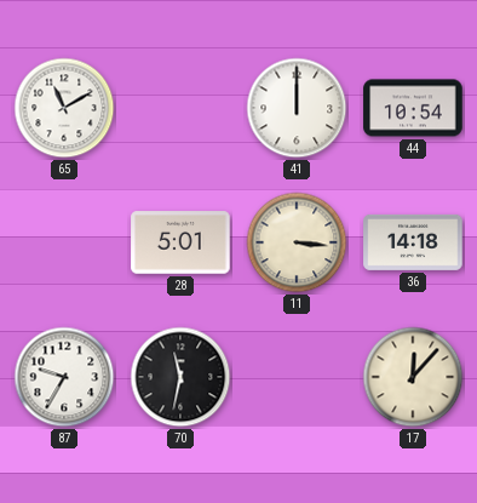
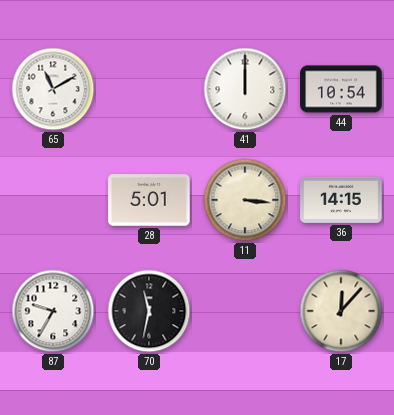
36: 14:18 -> 14:15 (341, 200)
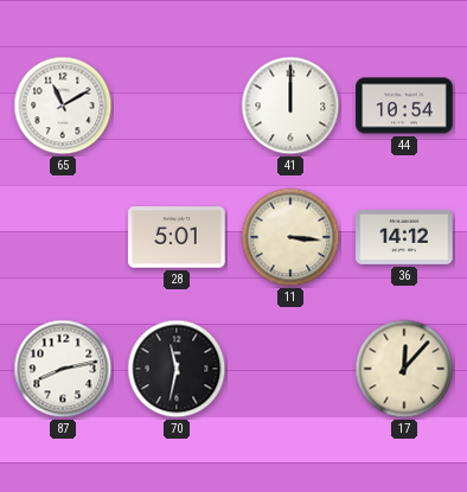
36: 14:15 -> 14:12 (404, 237)
87: 9:35 -> 8:13 (63, 369)
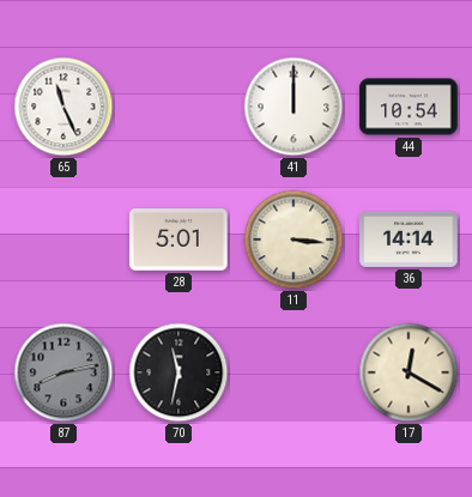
65: 11:10 -> 11:26 (63, 107)
36: 14:12 -> 14:14 (409, 240)
87 dial: white -> grey (63, 372)
17: 12:07 -> 12:20 (409, 372)
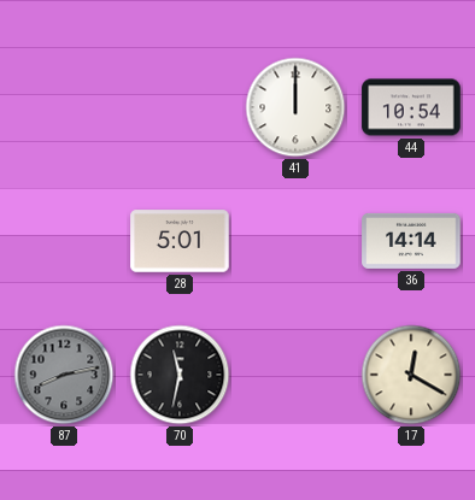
65: 11:26 -> none (63, 107)
11: 3:16 -> none (294, 240)
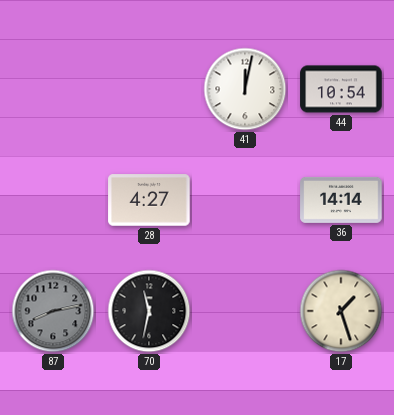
41: 12:00 -> 12:02 (245, 89)
28: 5:01 -> 4:27 (149, 200)
17: 12:20 -> 1:27 (341, 311)
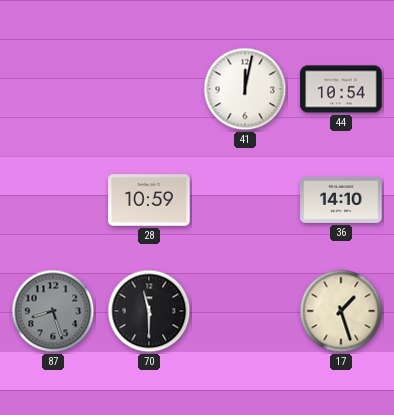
28: 4:27 -> 10:59 (149, 200)
36: 14:14 -> 14:10 (341, 200)
87: 8:13 -> 8:27 (53, 311)
70: 11:32 -> 11:30 (149, 311)
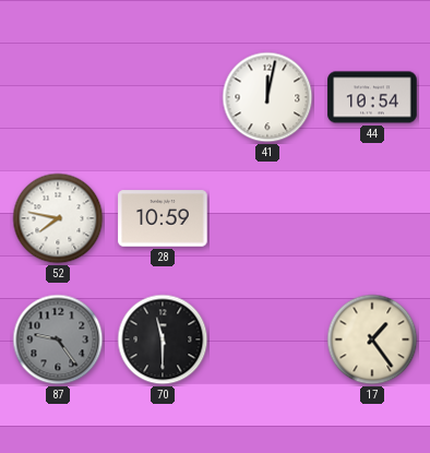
52: none -> 7:47 (58, 218)
36: 14:10 -> none (341, 200)
87: 8:27 -> 9:24 (58, 339)
17: 1:27 -> 1:24 (372, 339)
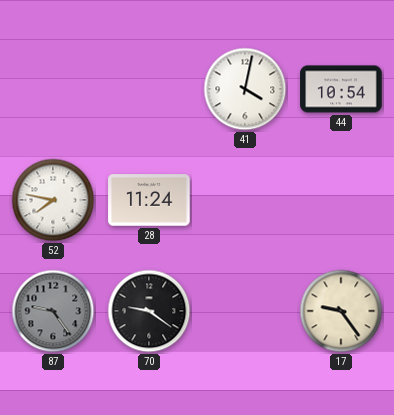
41: 12:02 -> 4:02 (245, 89)
28: 10:59 -> 11:24 (149, 200)
70: 11:30 -> 9:21 (149, 311)
17: 1:24 -> 9:24 (341, 311)
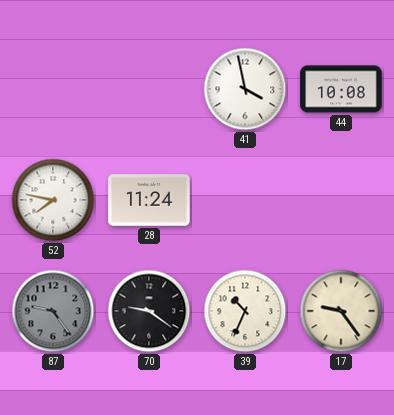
41: 4:02 -> 3:58 (245, 89)
44: 10:54 -> 10:08 (341, 89)
39: none -> 10:34 (245, 311)
